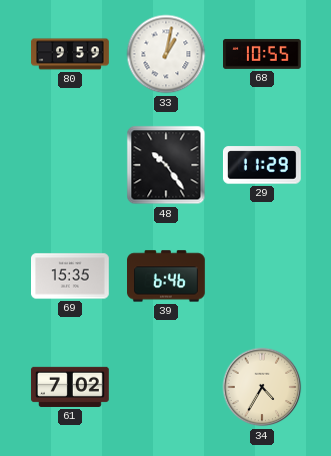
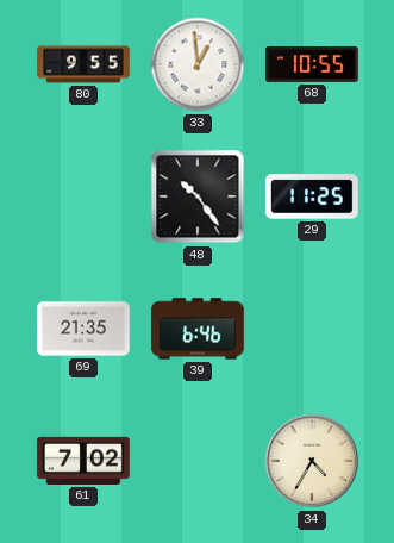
80: 9:59 -> 9:55 (83, 64)
33: 1:02 -> 12:59 (198, 64)
29: 11:29 -> 11:25 (312, 196)
69: 15:35 -> 21:35 (85, 329)
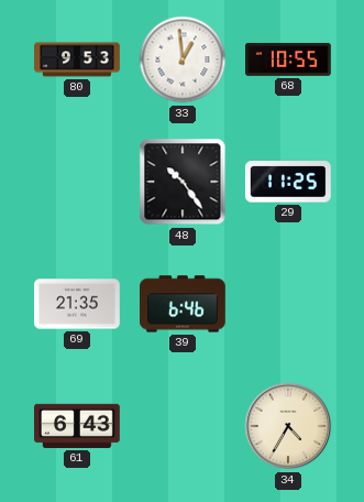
80: 9:55 -> 9:53 (77, 59)
61: 7:02 -> 6:43 (78, 426)
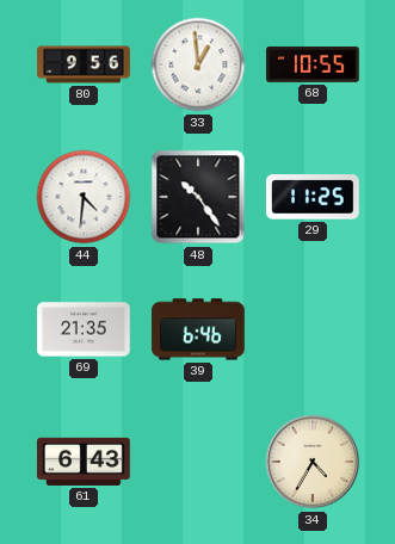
80: 9:53 -> 9:56 (84, 64)
44: none -> 4:31 (84, 197)
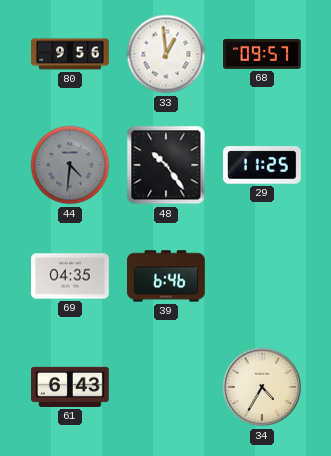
68: 10:55 -> 09:57 (263, 54)
44 dial: white -> grey (70, 165)
69: 21:35 -> 04:35 (71, 276)
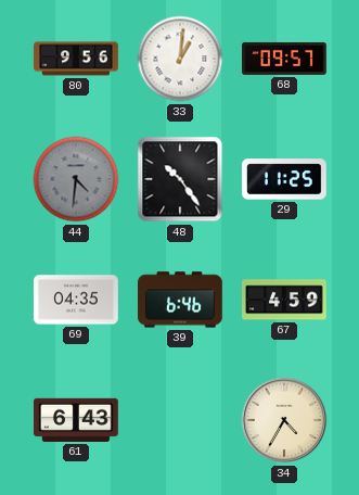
33: 12:59 -> 1:01 (180, 59)
67: none -> 4:59 (285, 300)
